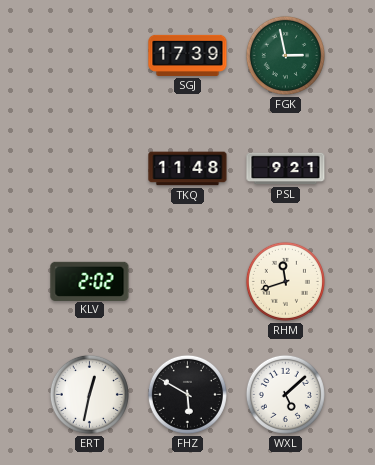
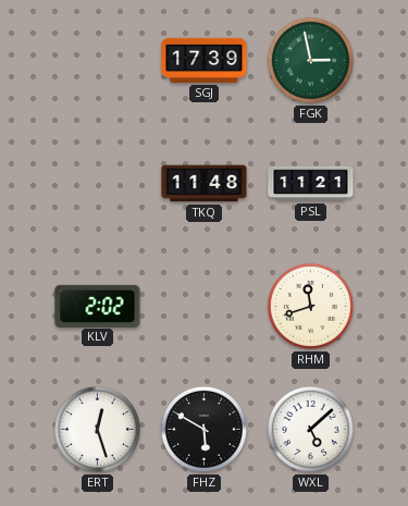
PSL: 9:21 -> 11:21 (311, 184)
ERT: 12:32 -> 12:27 (97, 429)
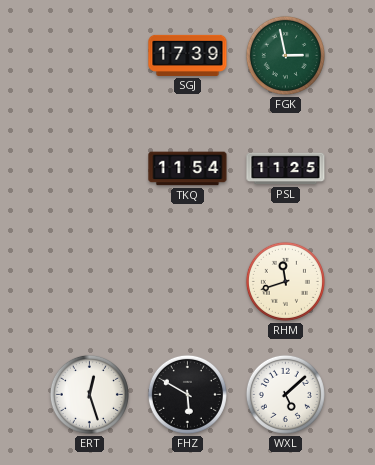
TKQ: 11:48 -> 11:54 (188, 169)
PSL: 11:21 -> 11:25 (286, 169)
KLV: 2:02 -> none (98, 306)
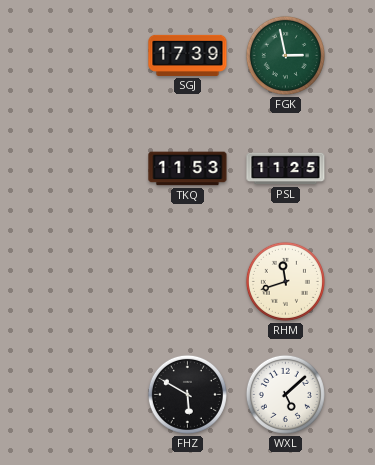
TKQ: 11:54 -> 11:53 (188, 169)
ERT: 12:27 -> none (89, 394)
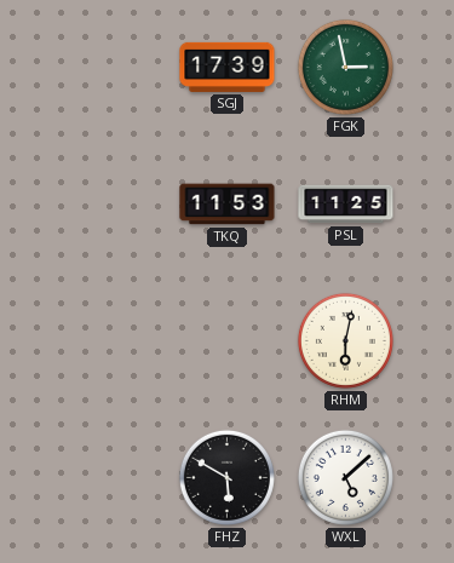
RHM: 11:42 -> 6:02 (345, 340)
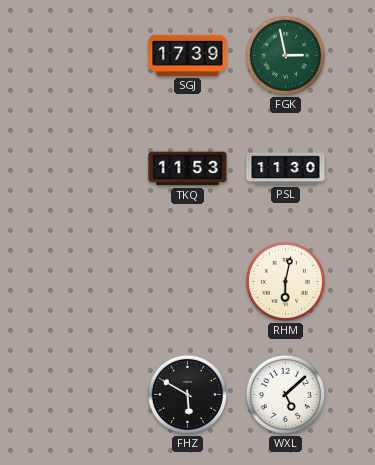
PSL: 11:25 -> 11:30 (286, 169)
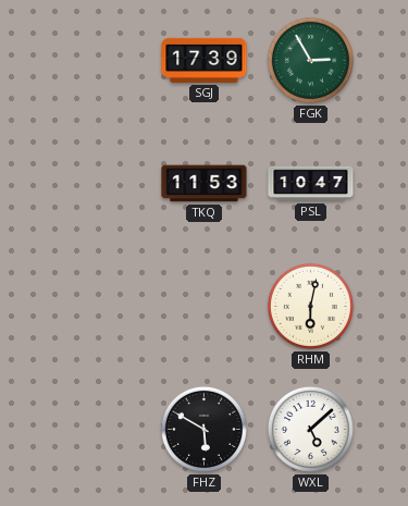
FGK: 2:58 -> 2:55 (310, 60)
PSL: 11:30 -> 10:47 (311, 184)
